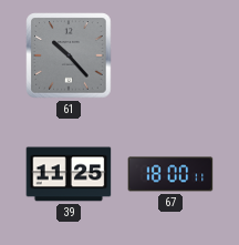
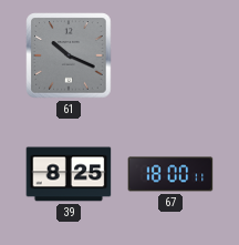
61: 10:23 -> 10:19 (69, 55)
39: 11:25 -> 8:25 (69, 174)
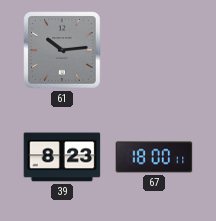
61: 10:19 -> 10:14 (62, 50)
39: 8:25 -> 8:23 (62, 157)
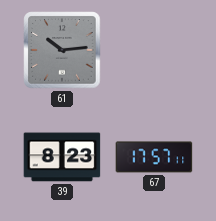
67: 18:00 -> 17:57 (154, 157)
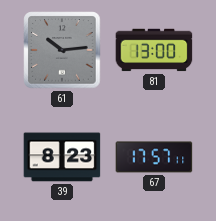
81: none -> 13:00 (154, 50)
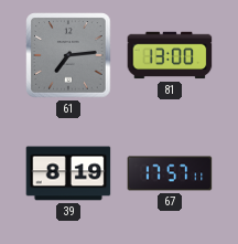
61: 10:14 -> 7:14 (68, 55)
39: 8:23 -> 8:19 (68, 173)
